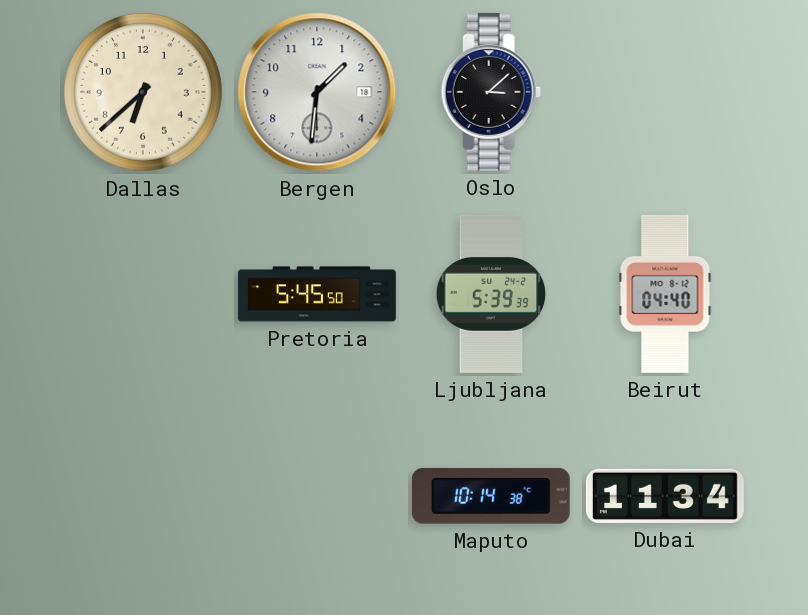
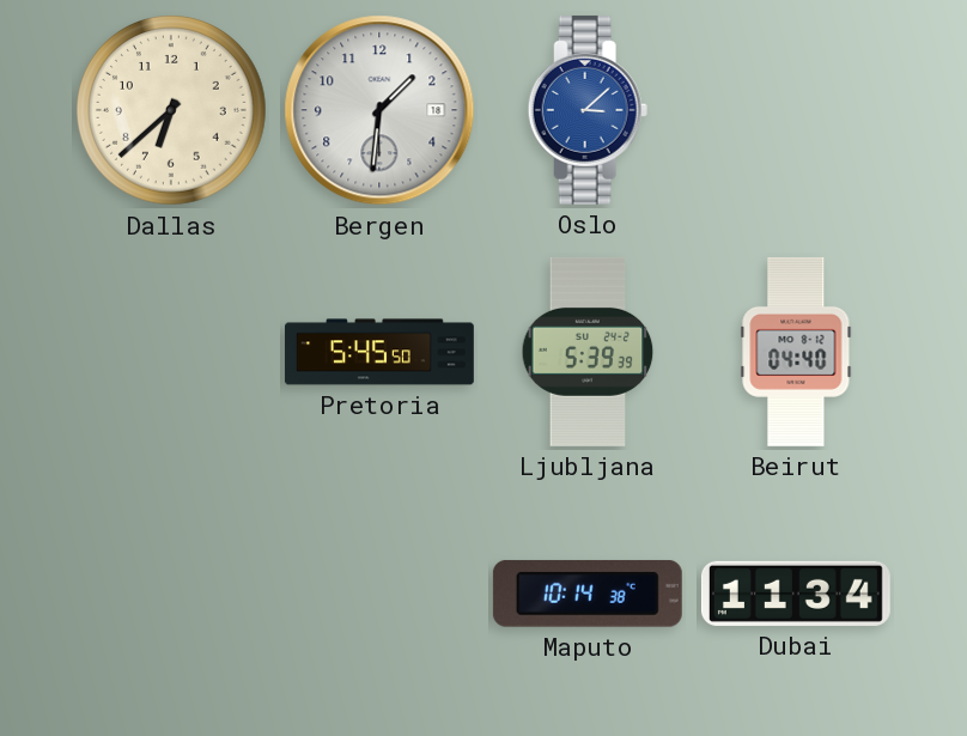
Oslo dial: black -> blue (588, 110)
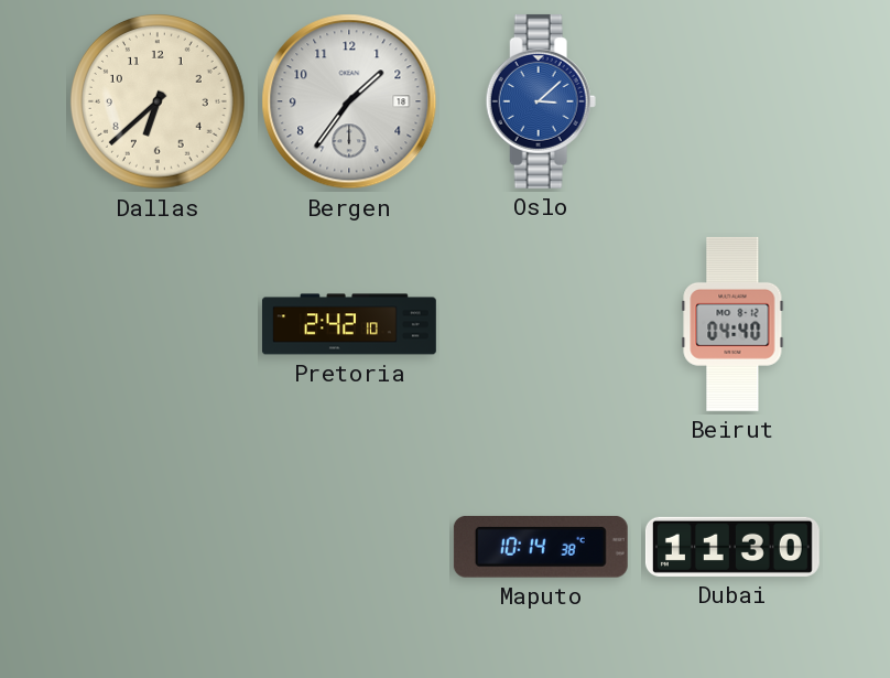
Bergen: 1:31 -> 1:36 (349, 101)
Pretoria: 5:45 -> 2:42 (349, 324)
Ljubljana: 5:39 -> none (588, 352)
Dubai: 11:34 -> 11:30 (732, 547)
